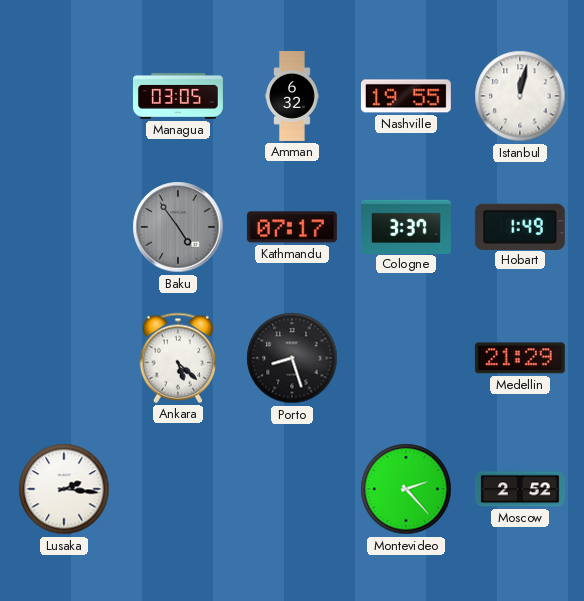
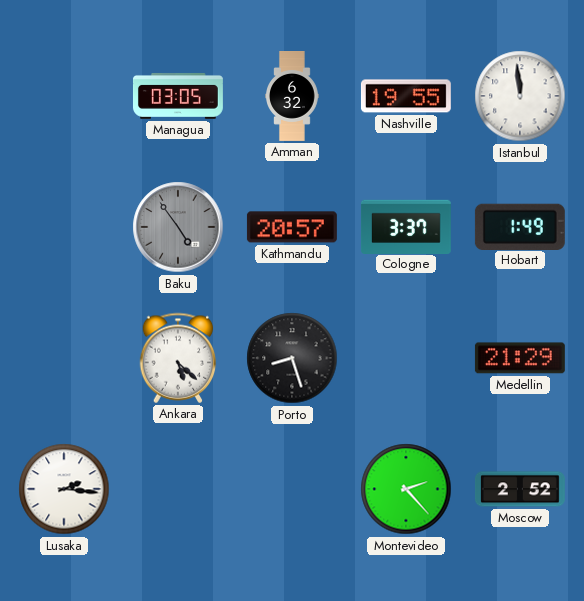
Istanbul: 12:02 -> 11:59 (520, 96)
Kathmandu: 07:17 -> 20:57 (292, 227)
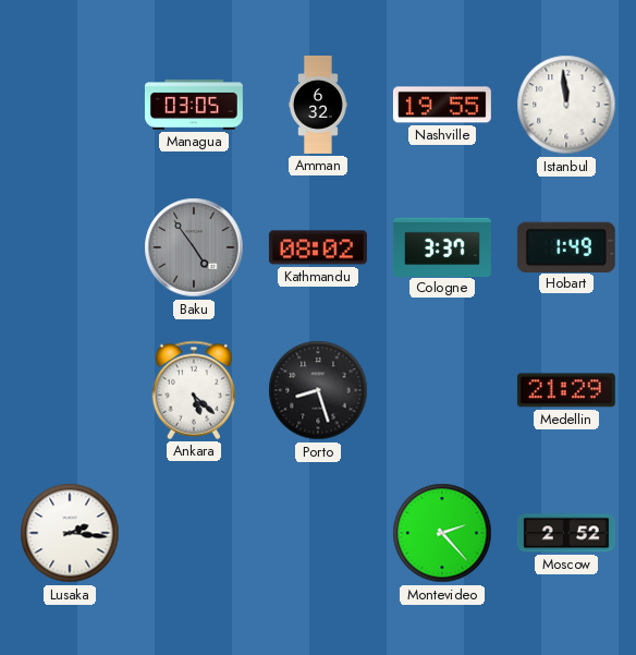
Kathmandu: 20:57 -> 08:02 (318, 247)
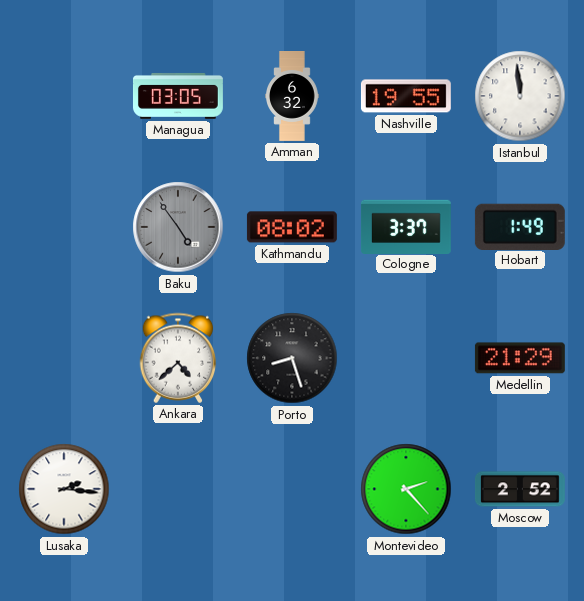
Ankara: 5:22 -> 4:38 (178, 358)
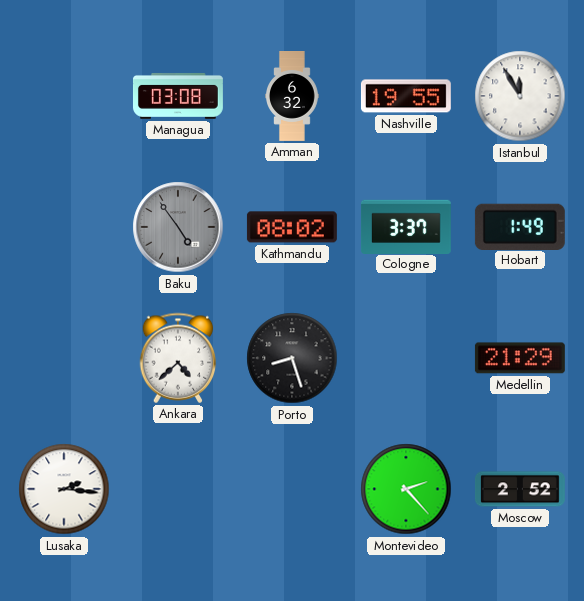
Managua: 03:05 -> 03:08 (178, 96)
Istanbul: 11:59 -> 11:55 (520, 96)
